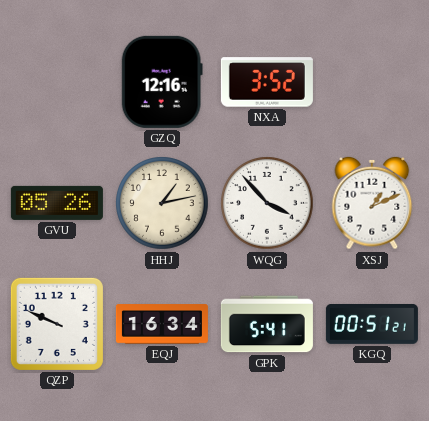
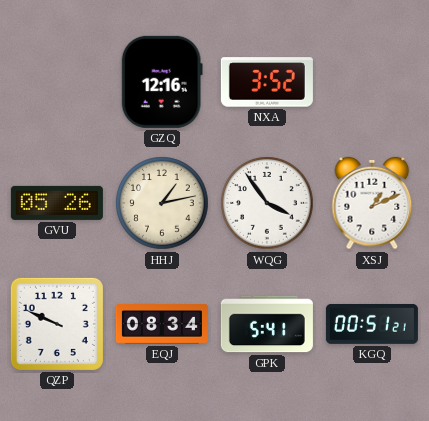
WQG: 3:53 -> 3:54 (267, 203)
EQJ: 16:34 -> 08:34 (162, 324)
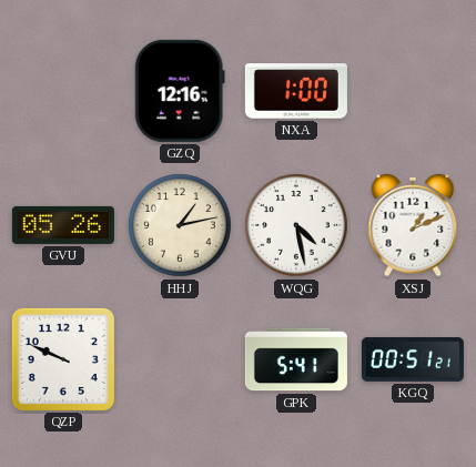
NXA: 3:52 -> 1:00 (296, 91)
WQG: 3:54 -> 4:28 (296, 225)
EQJ: 08:34 -> none (162, 324)
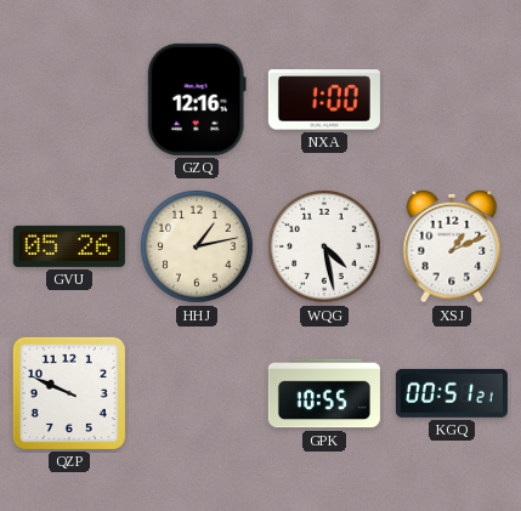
GPK: 5:41 -> 10:55 (324, 393)
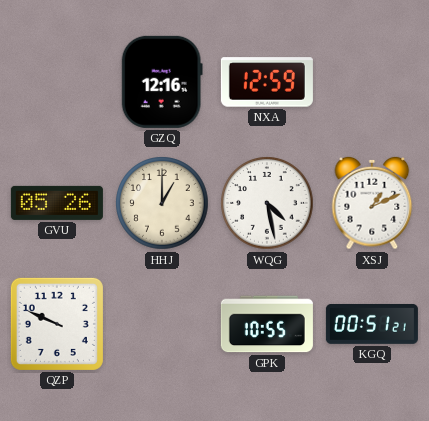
NXA: 1:00 -> 12:59 (267, 82)
HHJ: 1:13 -> 1:00 (162, 203)
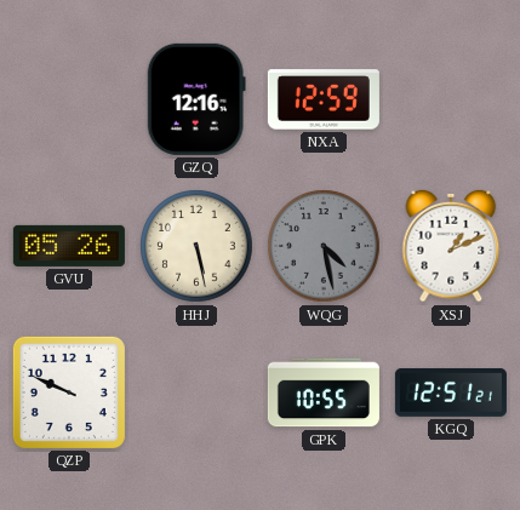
HHJ: 1:00 -> 5:28 (196, 246)
WQG dial: white -> grey (324, 246)
KGQ: 00:51 -> 12:51 (451, 392)
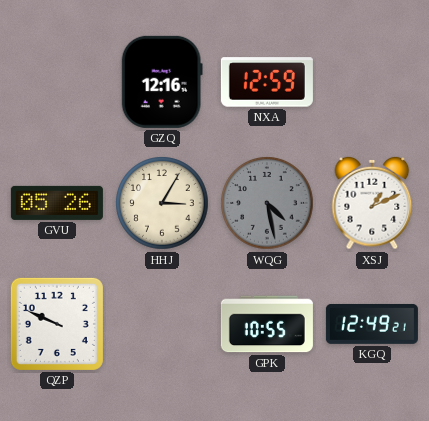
HHJ: 5:28 -> 3:05 (162, 203)
KGQ: 12:51 -> 12:49 (372, 324)
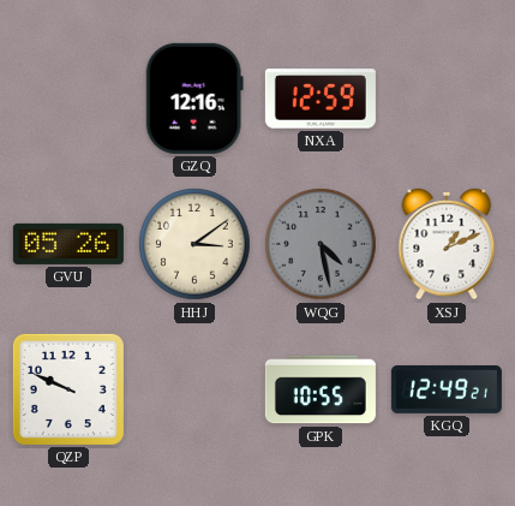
HHJ: 3:05 -> 3:09 (194, 244)
